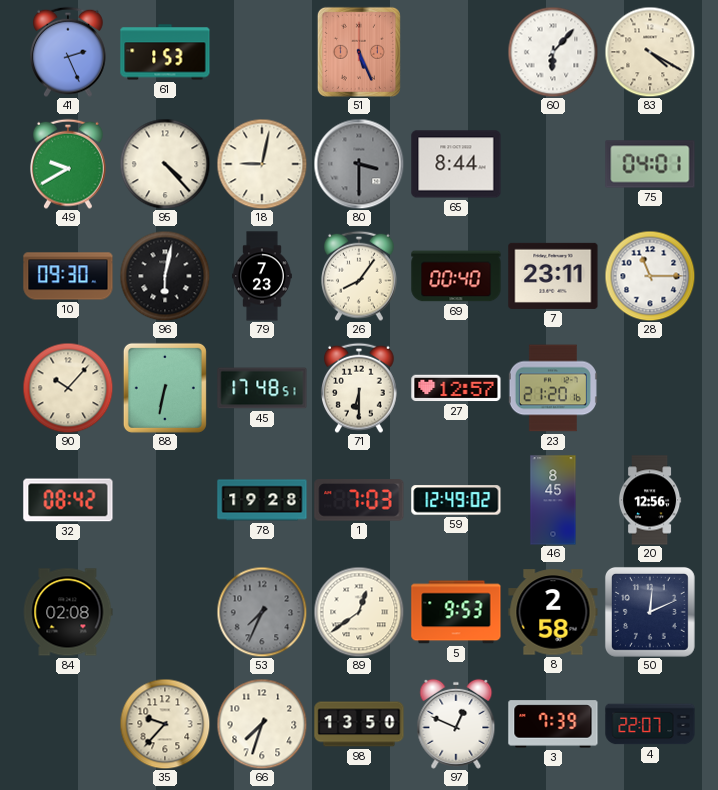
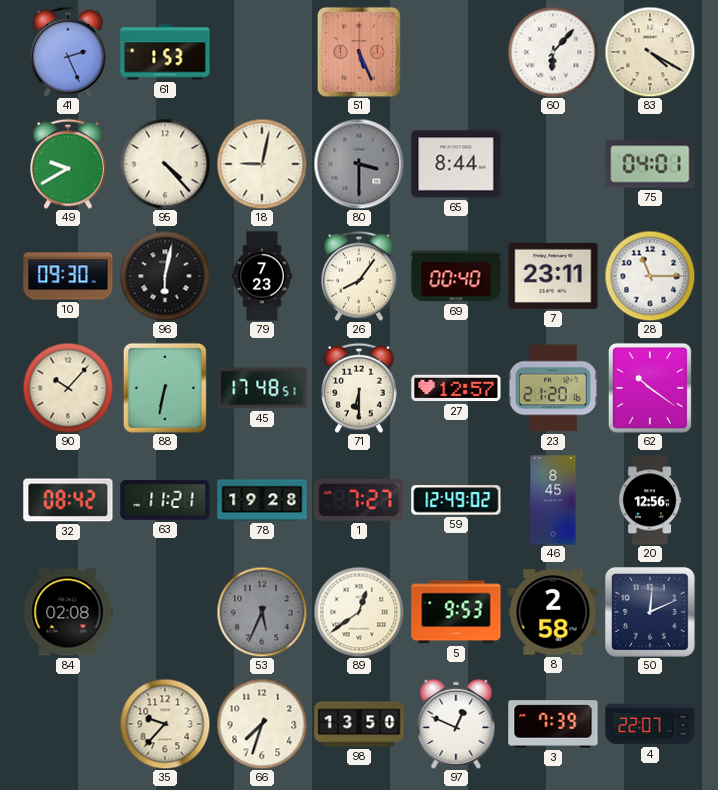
62: none -> 10:21 (650, 388)
63: none -> 11:21 (165, 500)
1: 7:03 -> 7:27 (359, 500)
53: 7:34 -> 5:34 (262, 612)
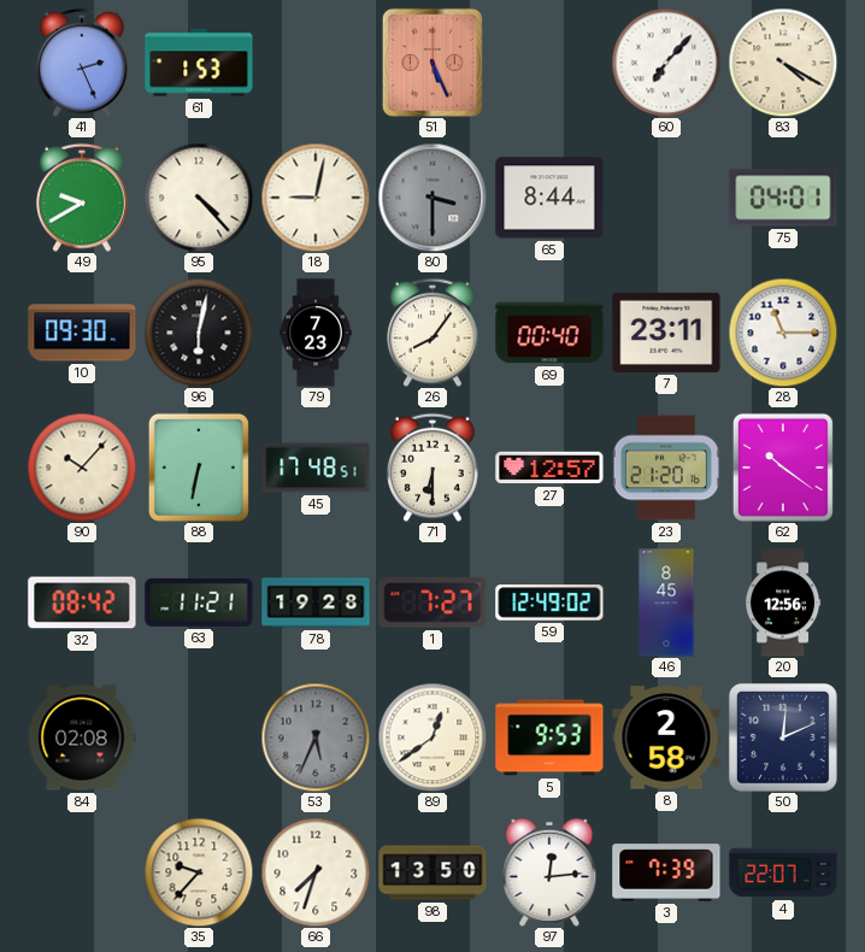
60: 6:07 -> 7:07 (666, 63)
97: 12:49 -> 12:14 (549, 872)
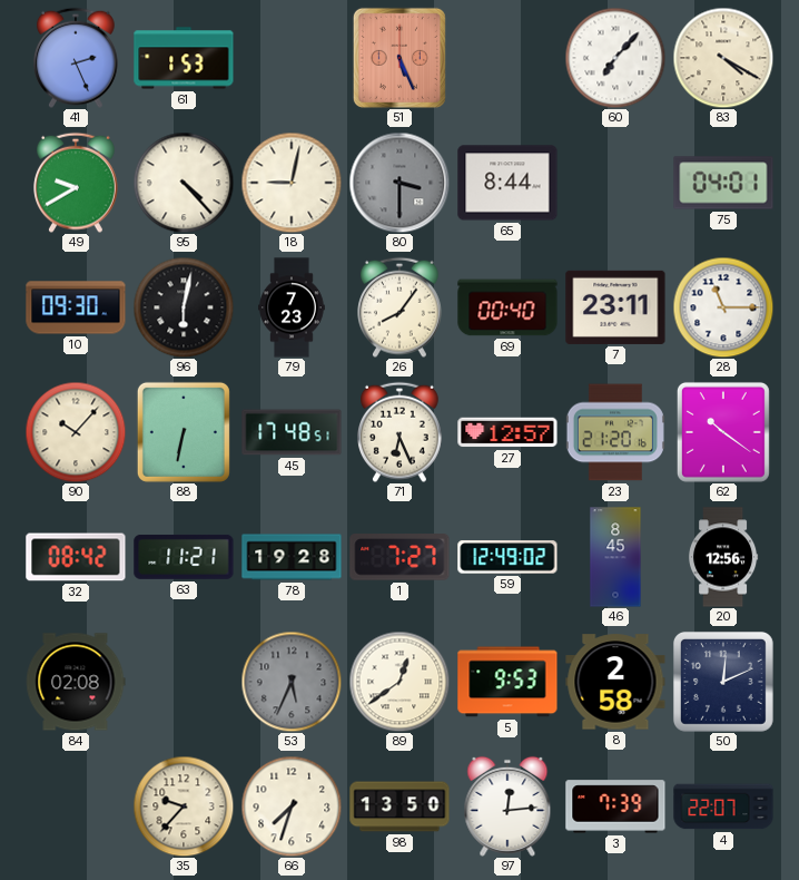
71: 6:30 -> 6:26 (401, 432)
